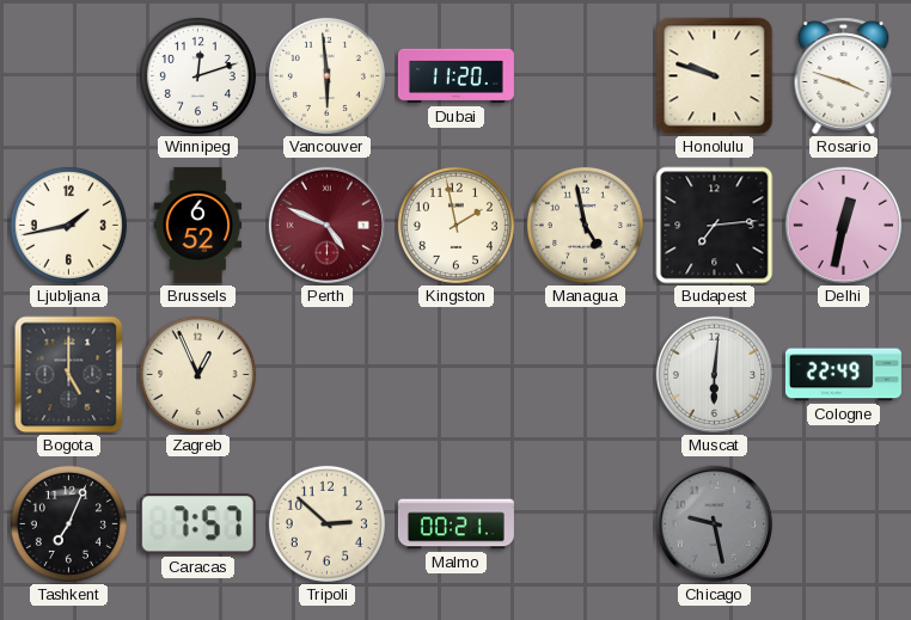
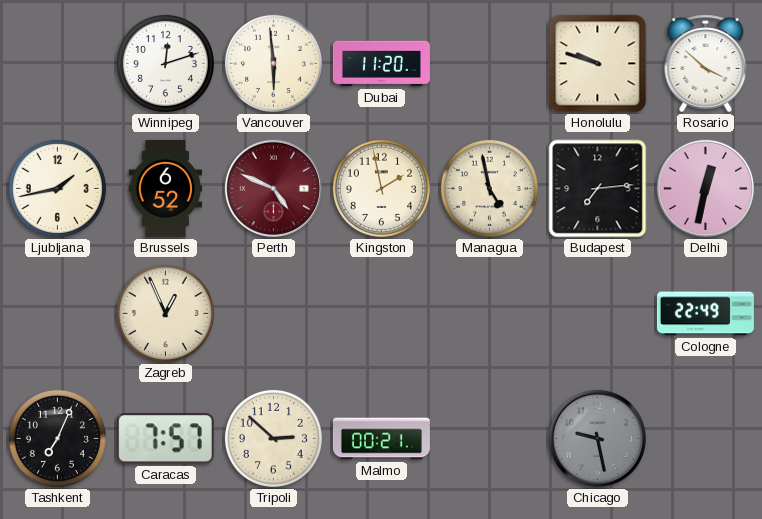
Rosario: 3:48 -> 3:52 (706, 64)
Bogota: 5:00 -> none (69, 375)
Muscat: 6:01 -> none (714, 374)
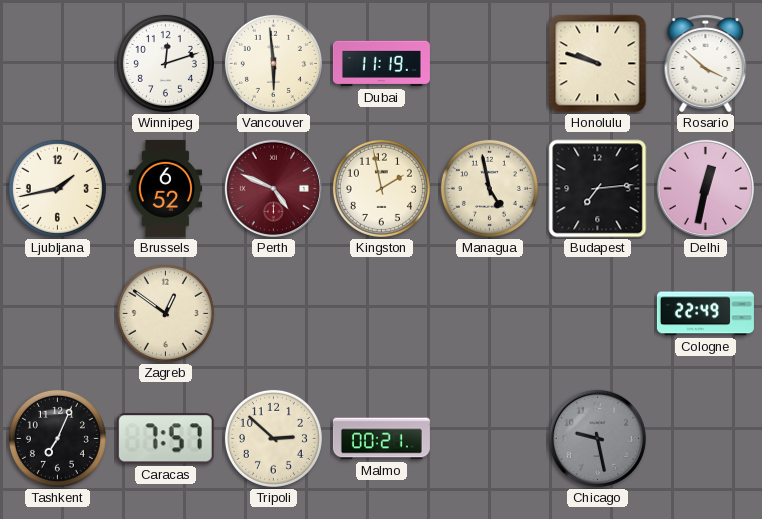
Dubai: 11:20 -> 11:19 (381, 64)
Zagreb: 12:56 -> 12:51 (165, 313)
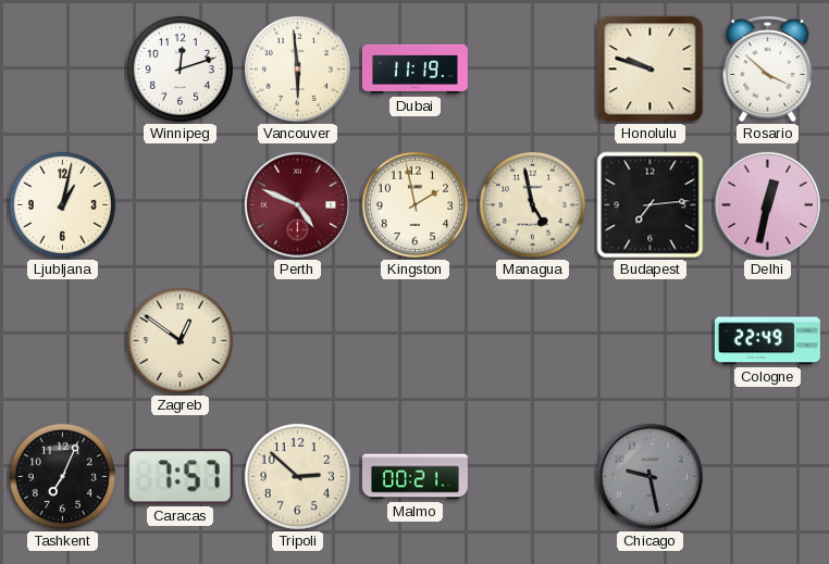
Ljubljana: 1:43 -> 1:02 (62, 204)
Brussels: 6:52 -> none (166, 188)
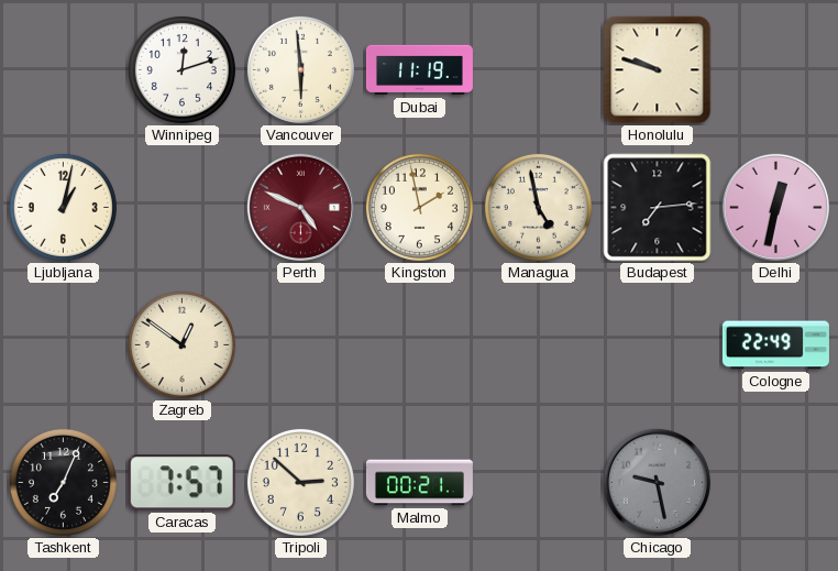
Rosario: 3:52 -> none (768, 70)
